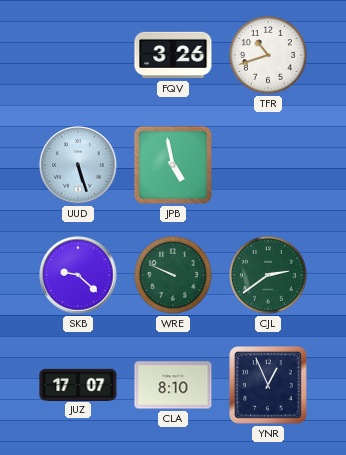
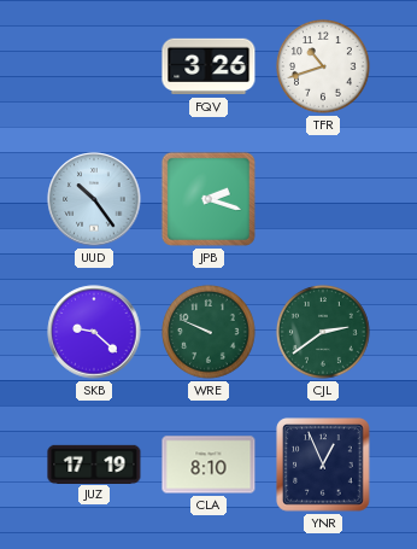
UUD: 5:27 -> 10:24 (94, 199)
JPB: 4:58 -> 2:18 (208, 199)
JUZ: 17:07 -> 17:19 (94, 463)
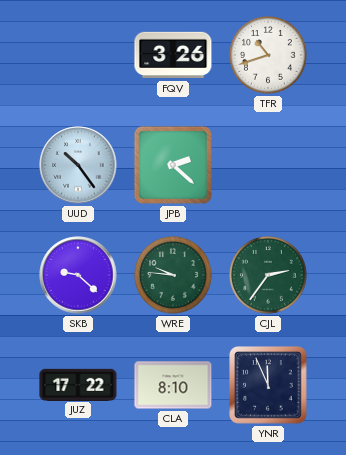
JPB: 2:18 -> 2:22 (173, 165)
WRE: 9:49 -> 9:46 (174, 276)
CJL: 2:39 -> 2:36 (269, 276)
JUZ: 17:19 -> 17:22 (78, 384)
YNR: 12:56 -> 11:56 (268, 385)
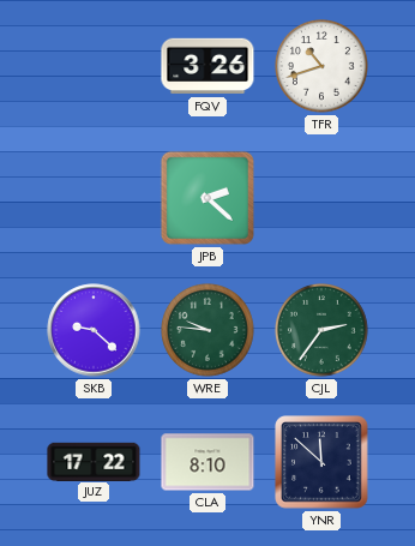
UUD: 10:24 -> none (78, 165)
YNR: 11:56 -> 11:52 (321, 462)
